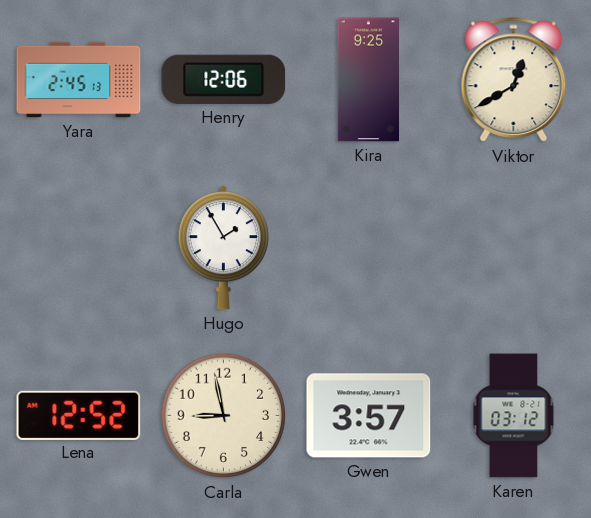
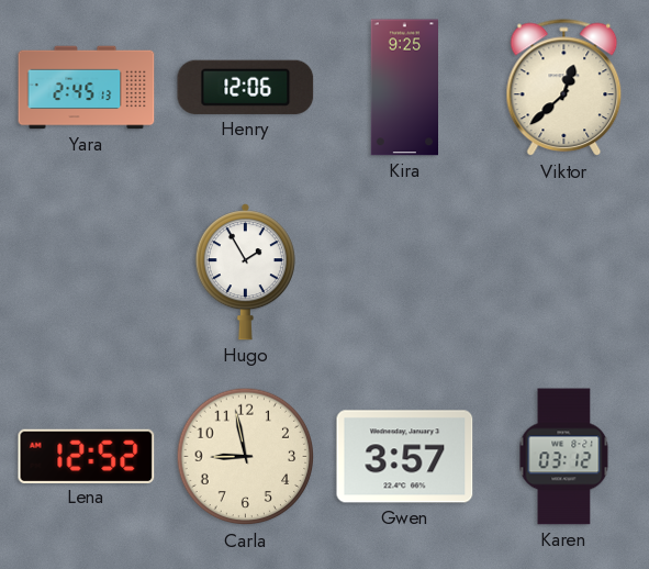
Viktor: 12:40 -> 12:38 (564, 88)
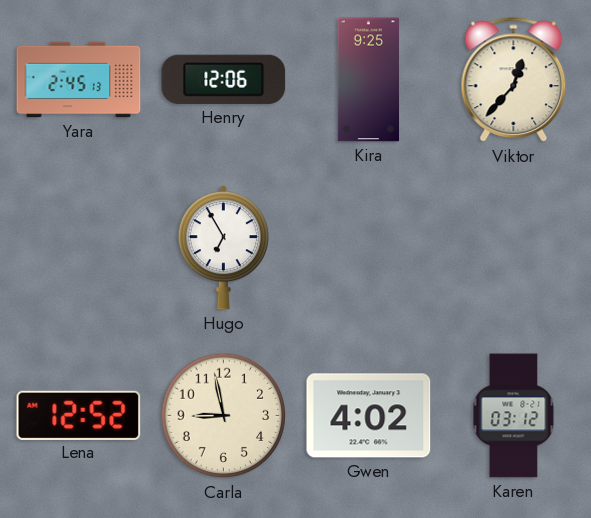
Viktor: 12:38 -> 12:37 (514, 80)
Hugo: 1:55 -> 6:55 (223, 248)
Gwen: 3:57 -> 4:02 (369, 416)
